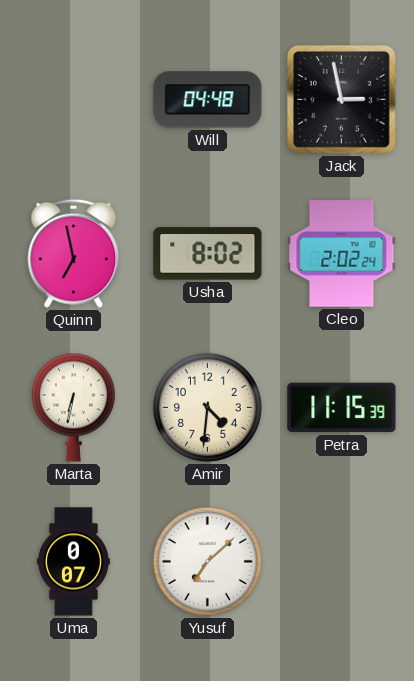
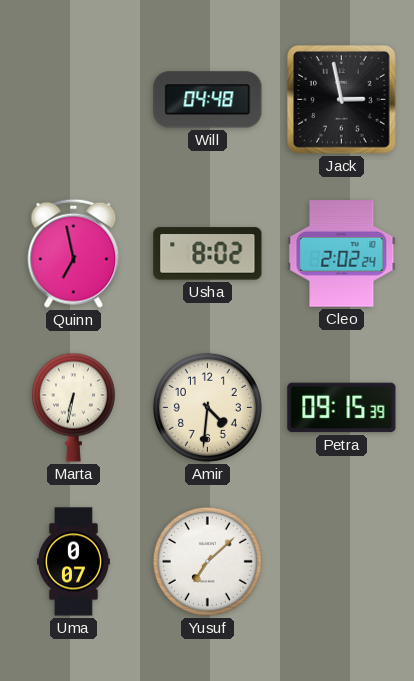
Petra: 11:15 -> 09:15 (342, 408)
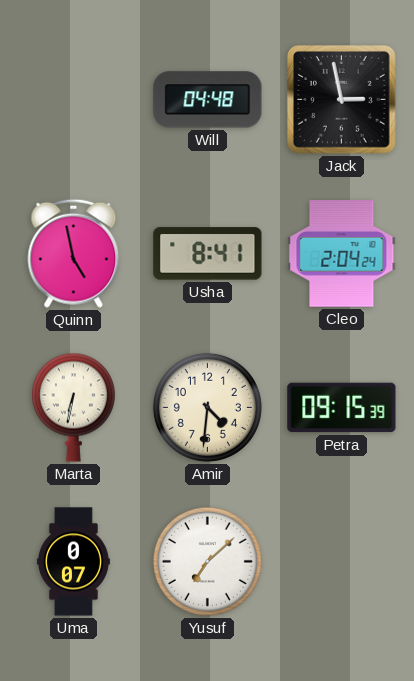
Quinn: 6:58 -> 4:58 (74, 253)
Usha: 8:02 -> 8:41 (208, 254)
Cleo: 2:02 -> 2:04 (342, 254)
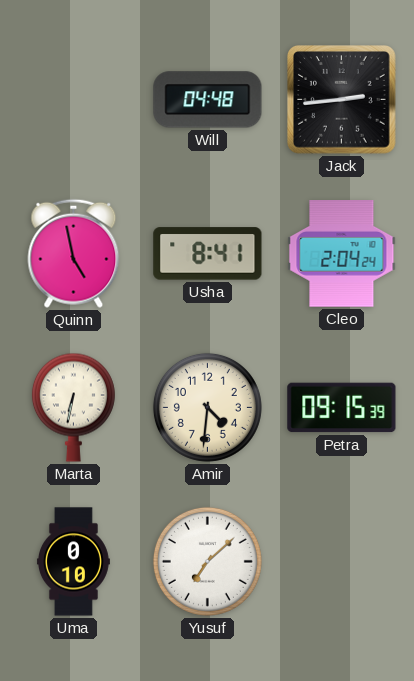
Jack: 2:58 -> 2:44 (342, 100)
Uma: 0:07 -> 0:10 (73, 562)
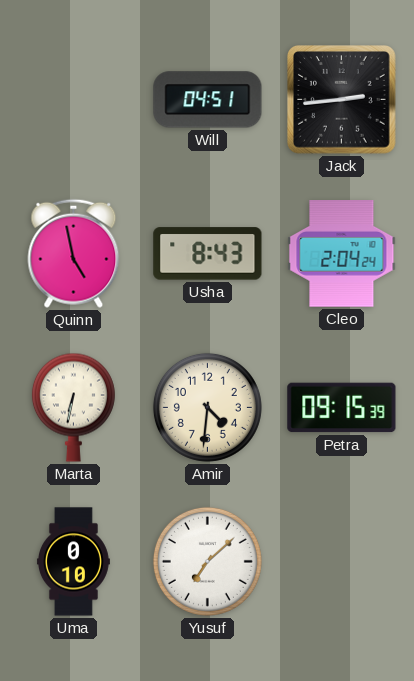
Will: 04:48 -> 04:51 (208, 100)
Usha: 8:41 -> 8:43 (208, 254)
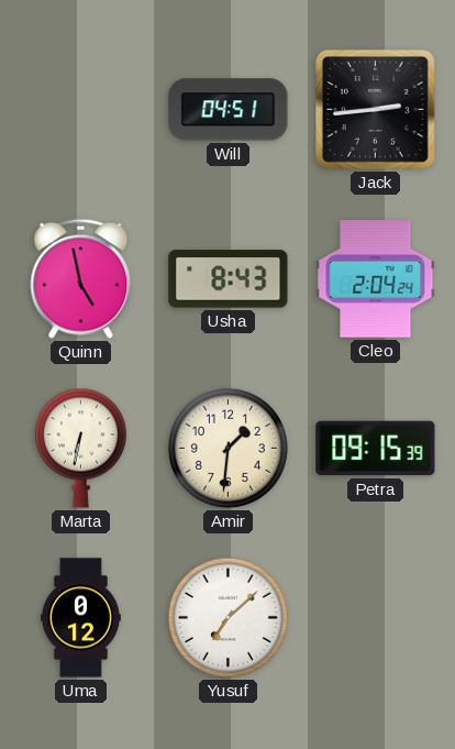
Amir: 4:31 -> 1:31 (227, 448)
Uma: 0:10 -> 0:12 (80, 618)
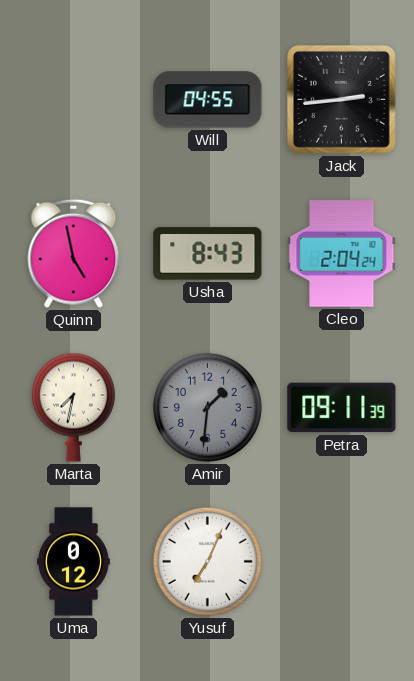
Will: 04:51 -> 04:55 (208, 100)
Marta: 6:32 -> 7:32 (73, 407)
Amir dial: cream -> grey (207, 407)
Petra: 09:15 -> 09:11 (342, 408)
Yusuf: 7:08 -> 7:04 (207, 561)
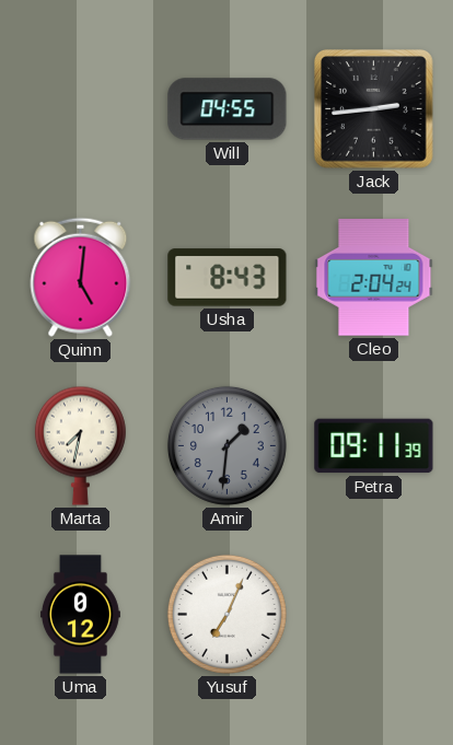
Quinn: 4:58 -> 5:01 (81, 277)
